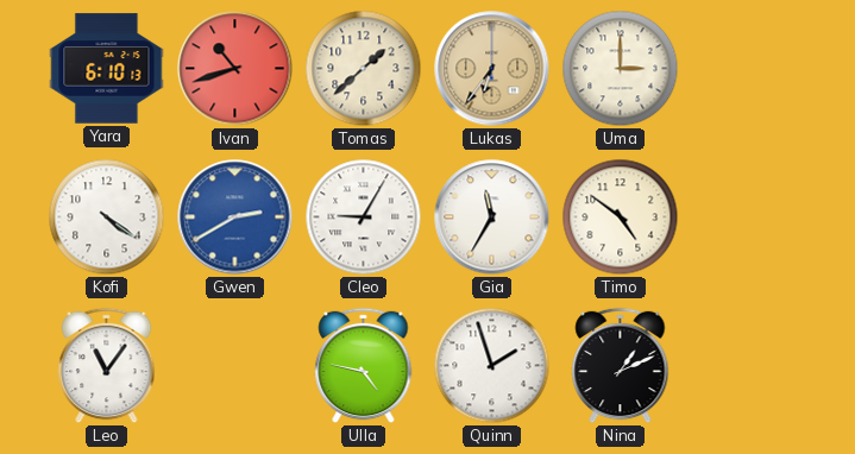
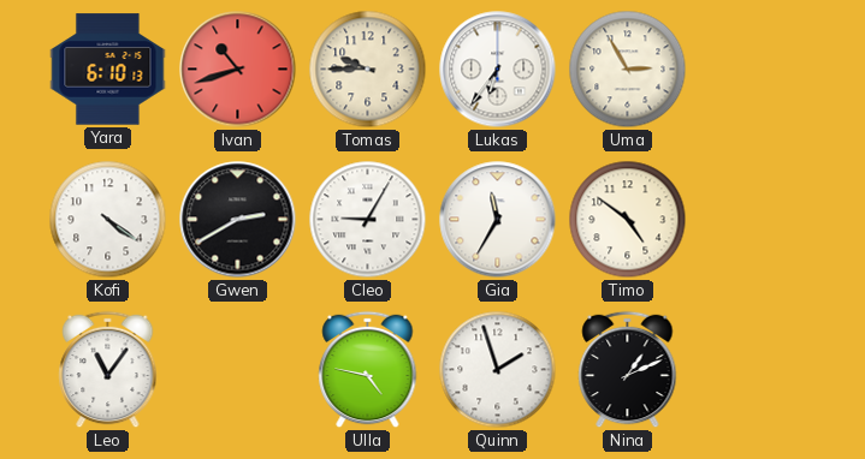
Tomas: 1:38 -> 9:45 (368, 70)
Lukas dial: champagne -> white (498, 70)
Uma: 3:00 -> 2:55 (628, 70)
Gwen dial: blue -> black (238, 220)
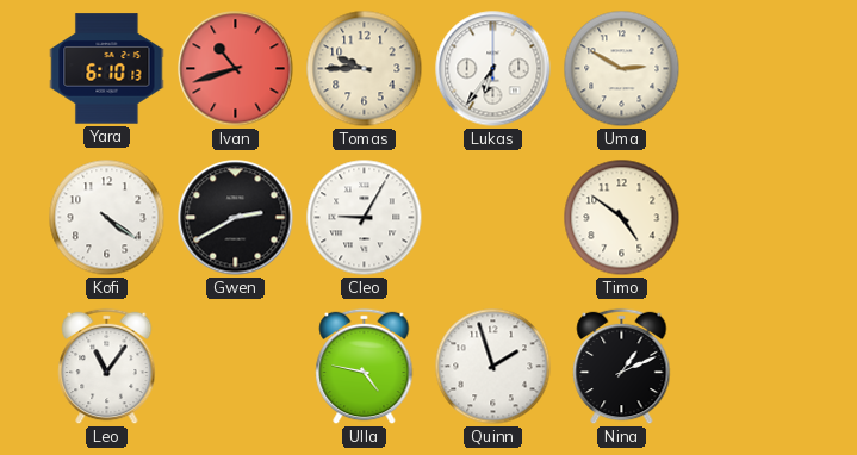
Uma: 2:55 -> 2:50 (622, 69)
Gia: 11:35 -> none (498, 220)
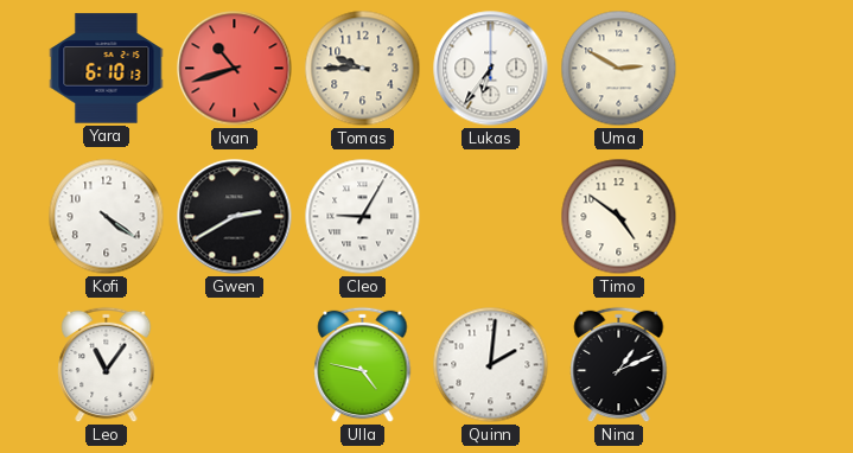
Quinn: 1:57 -> 2:01 (491, 365)
